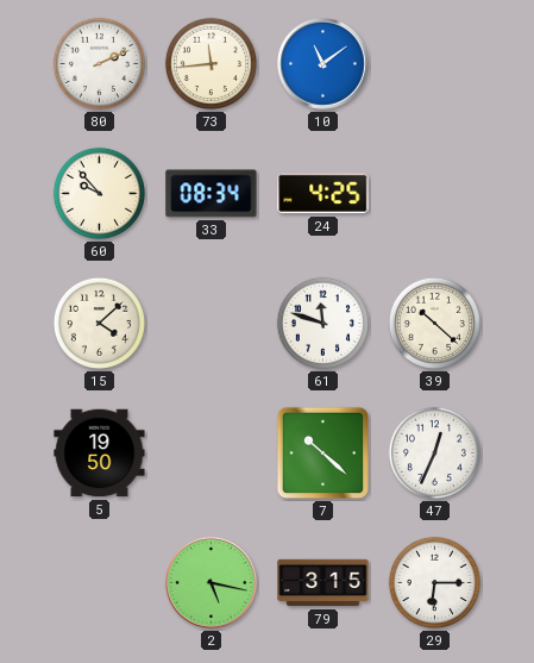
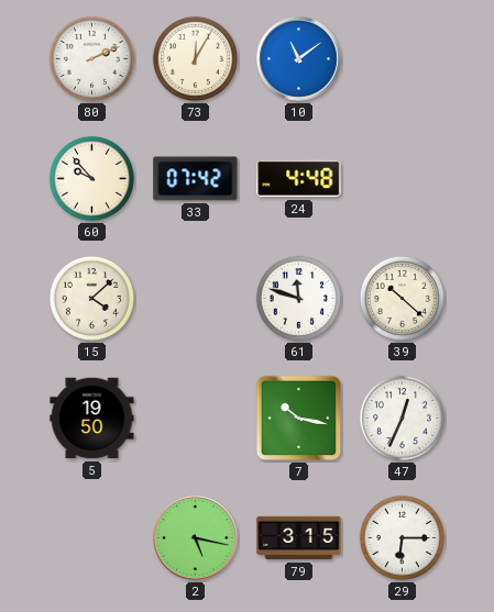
73: 11:44 -> 12:05 (195, 58)
33: 08:34 -> 07:42 (196, 179)
24: 4:25 -> 4:48 (299, 179)
7: 10:22 -> 10:17 (299, 419)
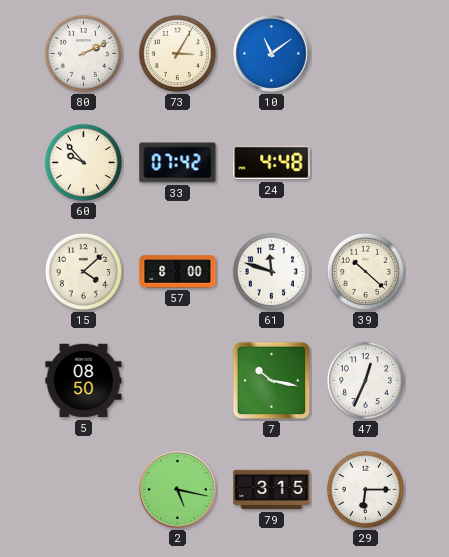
73: 12:05 -> 3:05 (177, 53)
57: none -> 8:00 (178, 272)
5: 19:50 -> 08:50 (84, 381)
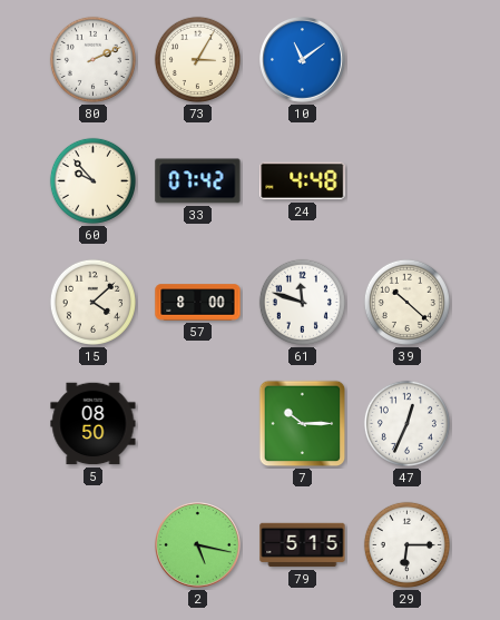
7: 10:17 -> 10:15 (303, 424)
79: 3:15 -> 5:15 (303, 545)
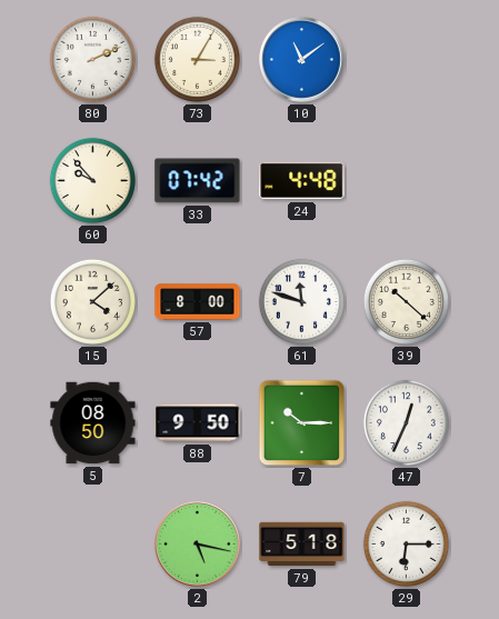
88: none -> 9:50 (198, 423)
79: 5:15 -> 5:18 (302, 545)
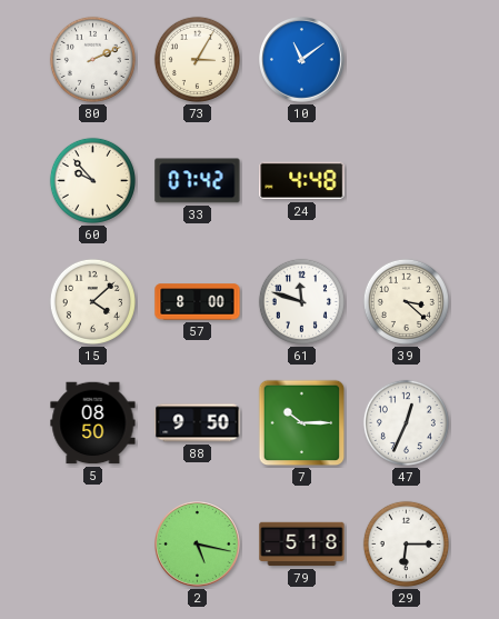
39: 10:22 -> 3:22 (406, 301)
